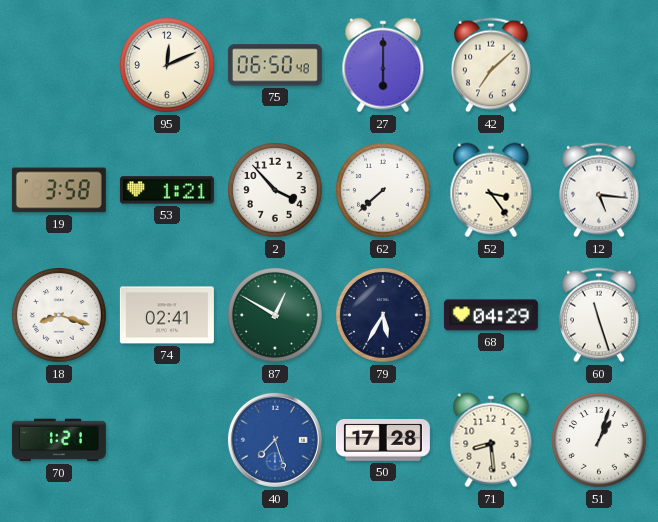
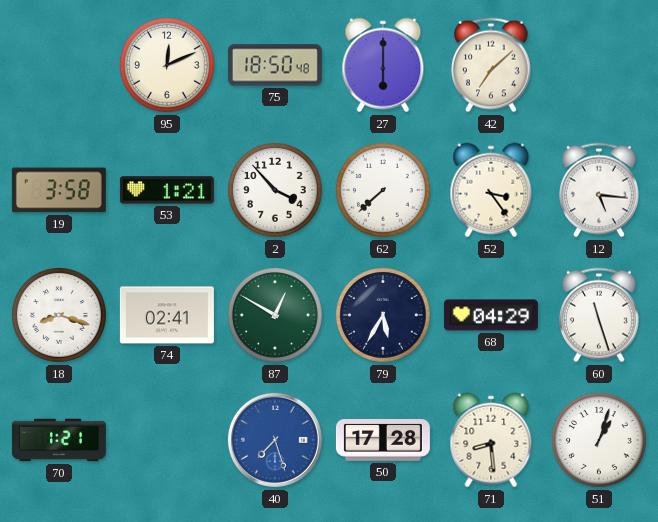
75: 06:50 -> 18:50 (275, 65)
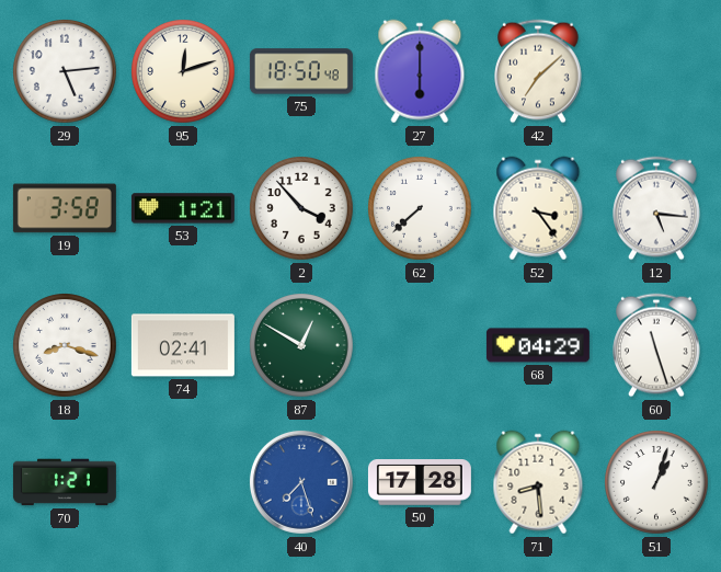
29: none -> 5:14 (66, 72)
95: 12:11 -> 12:12 (184, 72)
79: 5:35 -> none (384, 316)
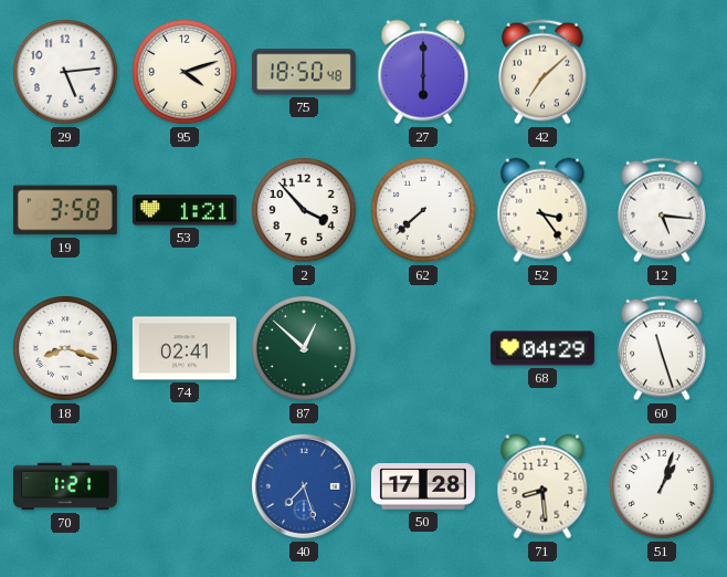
95: 12:12 -> 4:12 (186, 73)
87: 12:50 -> 12:52 (305, 349)
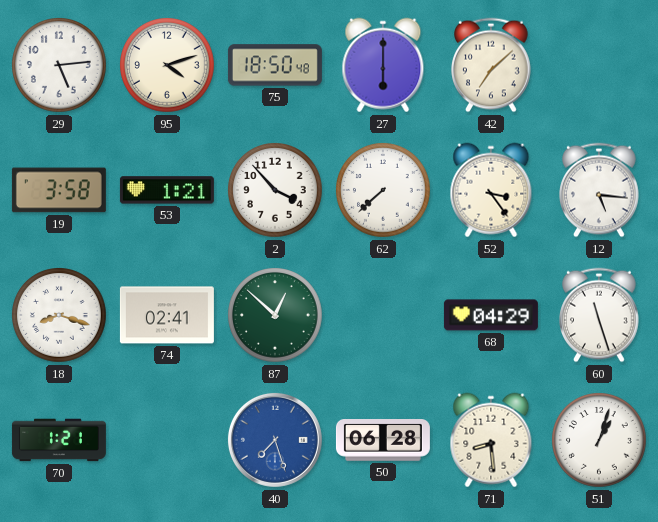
50: 17:28 -> 06:28 (383, 441)
